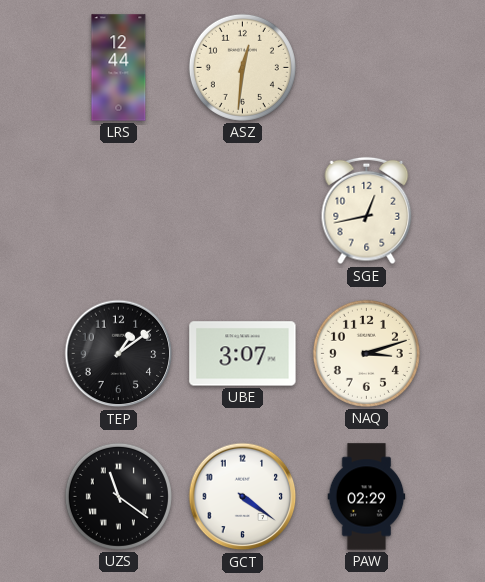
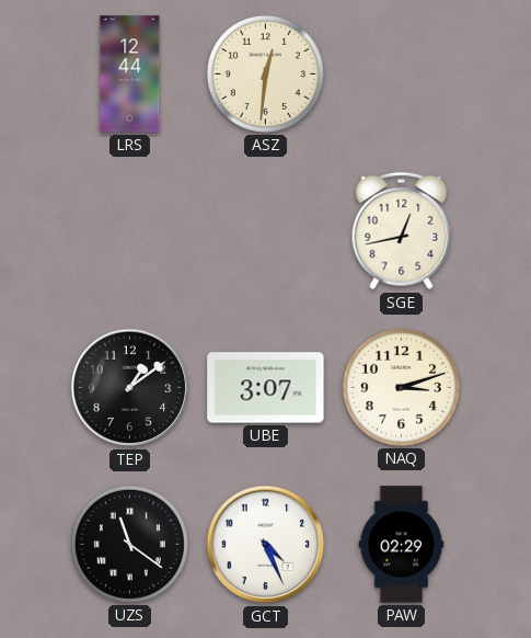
GCT: 4:21 -> 4:26 (266, 545)
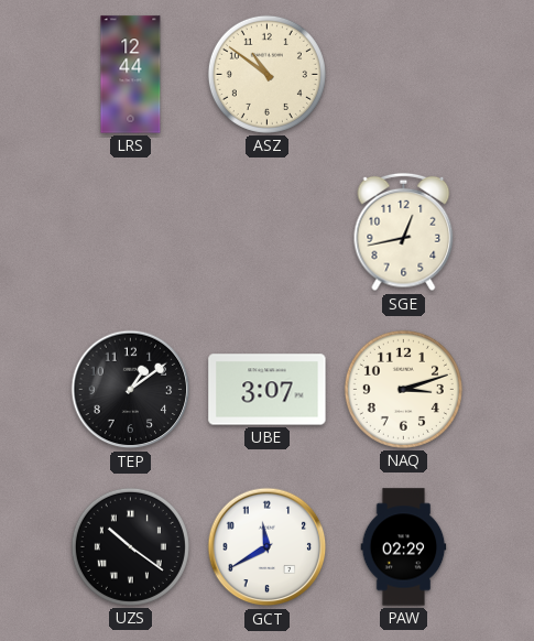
ASZ: 12:31 -> 10:51 (266, 74)
UZS: 11:21 -> 10:21 (130, 546)
GCT: 4:26 -> 11:40 (268, 547)
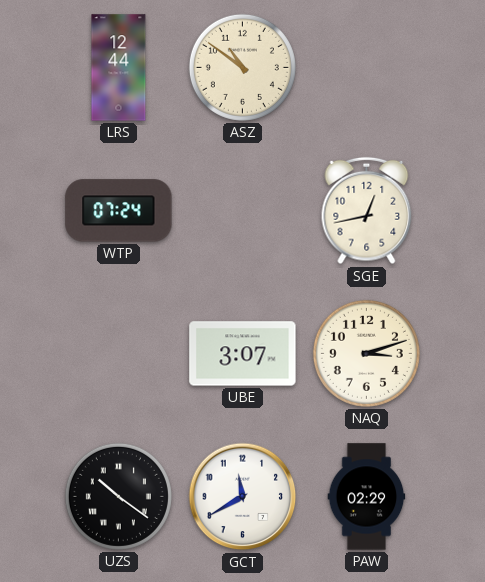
WTP: none -> 07:24 (119, 211)
TEP: 1:09 -> none (131, 390)
